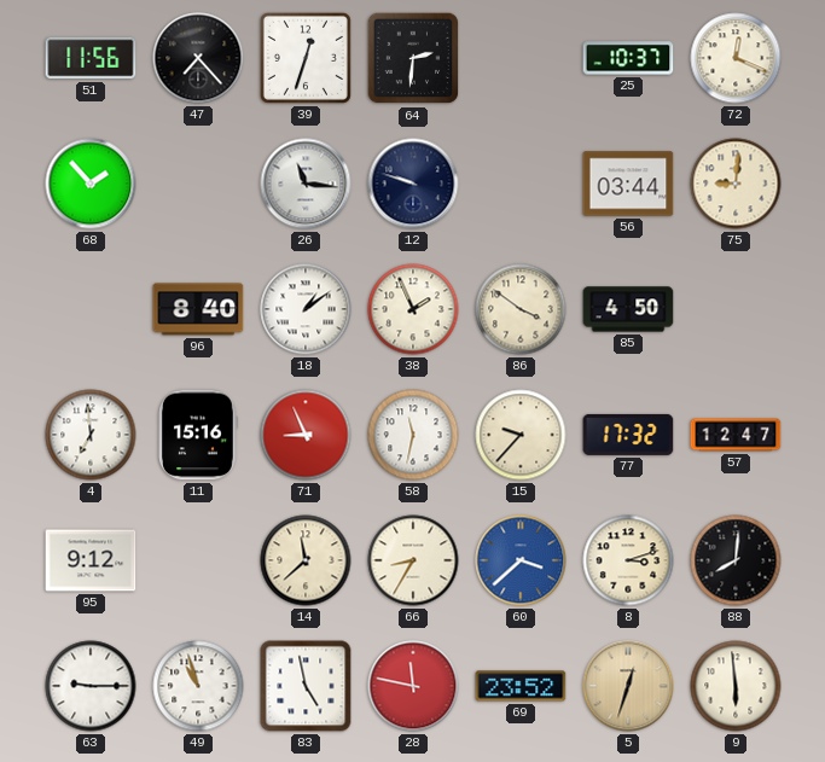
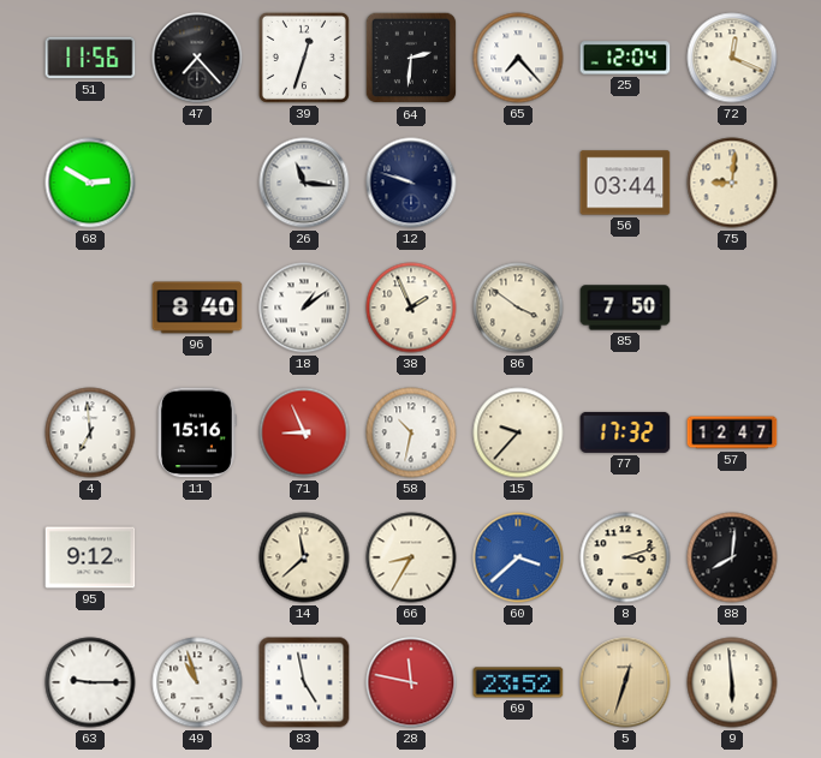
65: none -> 7:23 (518, 58)
25: 10:37 -> 12:04 (625, 58)
68: 1:53 -> 2:50 (90, 183)
85: 4:50 -> 7:50 (625, 308)
58: 11:32 -> 10:32 (411, 432)
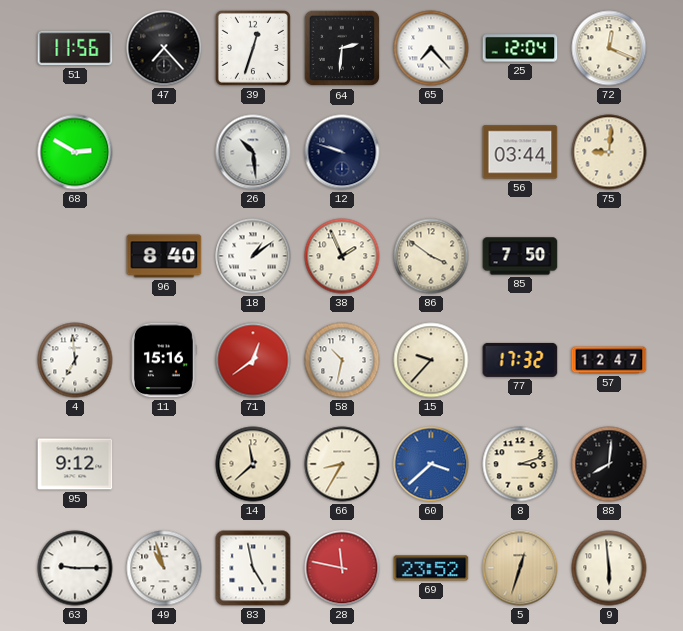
26: 11:16 -> 10:29 (253, 152)
71: 8:56 -> 12:39 (253, 360)
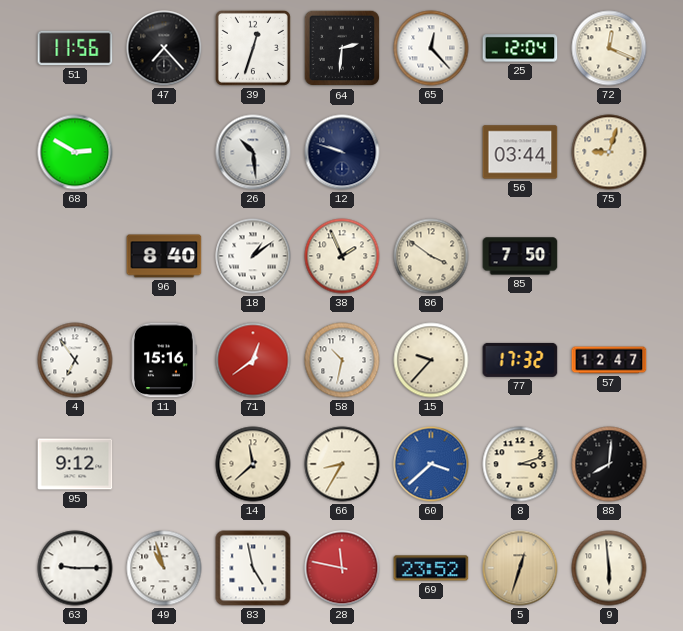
65: 7:23 -> 12:23 (431, 48)
75: 9:01 -> 9:03 (609, 152)
4: 6:59 -> 6:54 (75, 360)
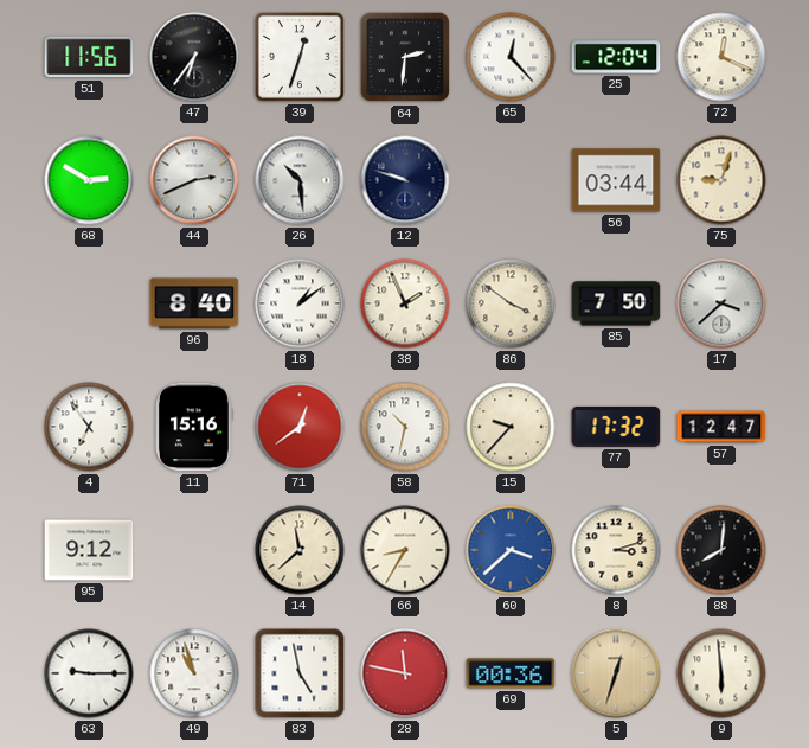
47: 7:23 -> 6:36 (194, 57)
44: none -> 2:41 (194, 180)
17: none -> 3:38 (721, 303)
69: 23:52 -> 00:36 (511, 673)
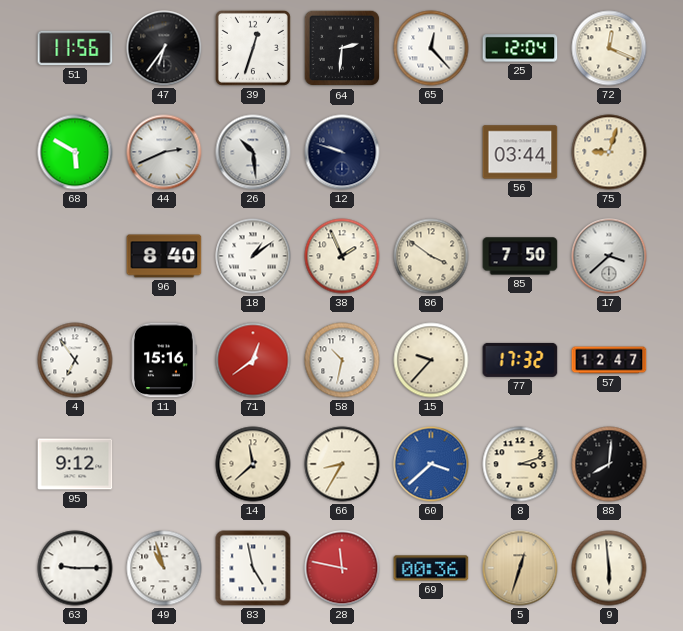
68: 2:50 -> 5:50 (75, 152)
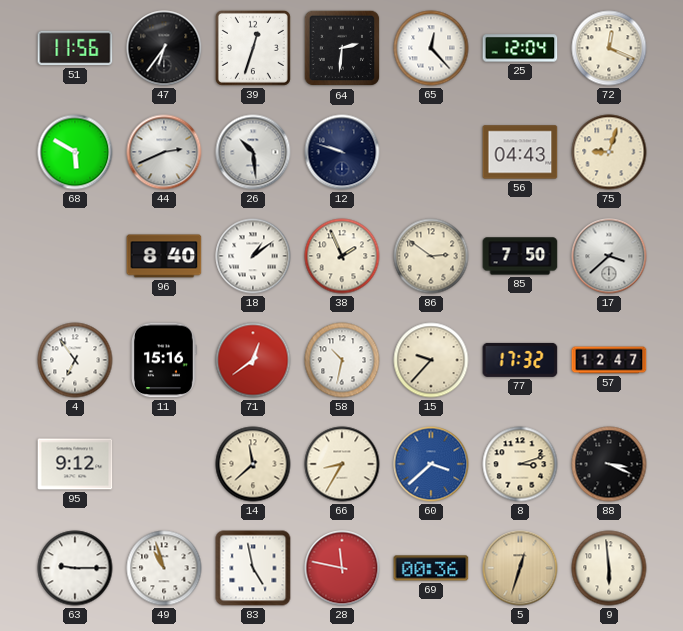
56: 03:44 -> 04:43 (520, 152)
86: 3:51 -> 2:51 (431, 256)
88: 8:01 -> 3:19 (609, 464)
